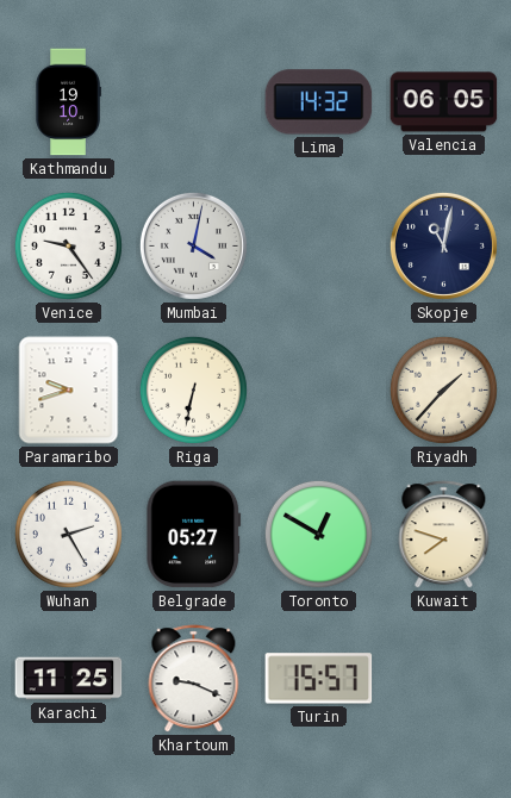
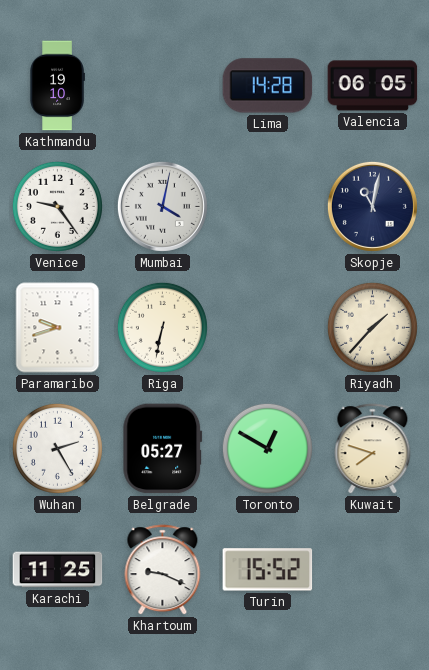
Lima: 14:32 -> 14:28 (268, 86)
Turin: 15:57 -> 15:52 (268, 570)
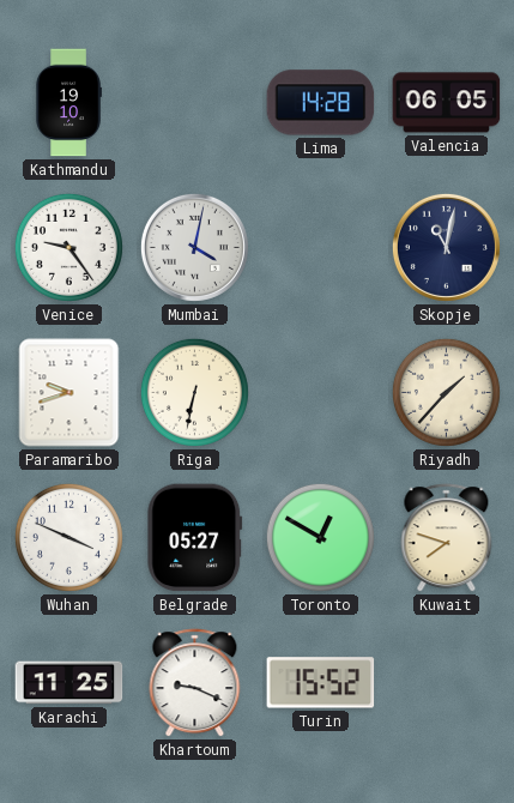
Wuhan: 2:25 -> 3:49 (68, 537)
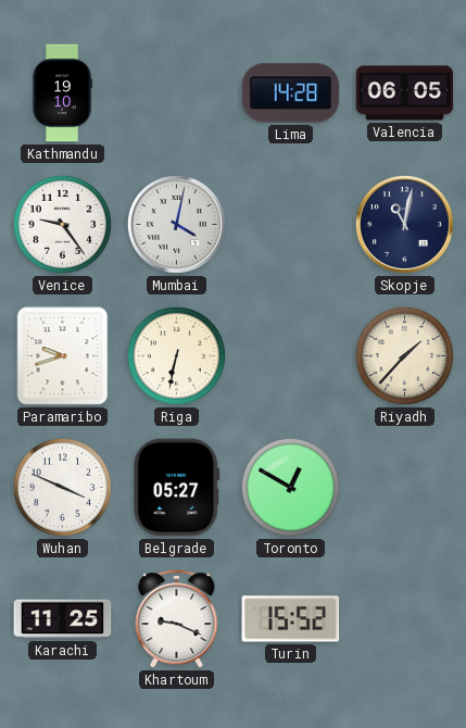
Kuwait: 7:48 -> none (447, 538)
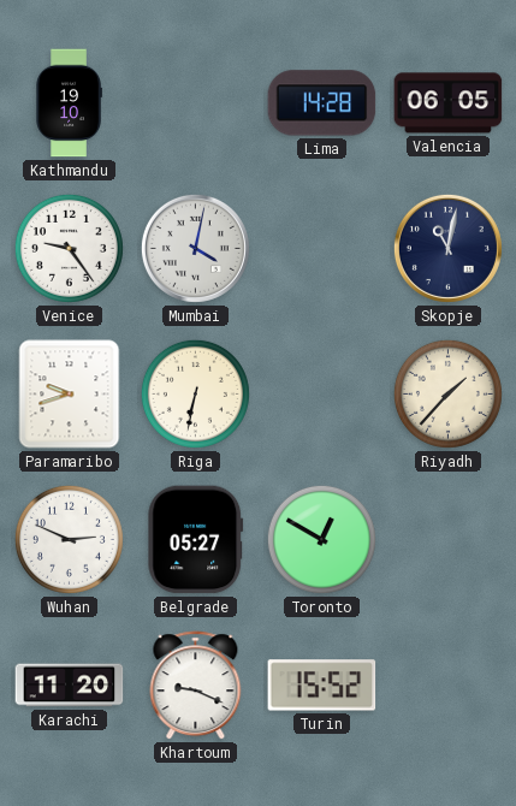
Wuhan: 3:49 -> 2:49 (69, 539)
Karachi: 11:25 -> 11:20 (70, 686)
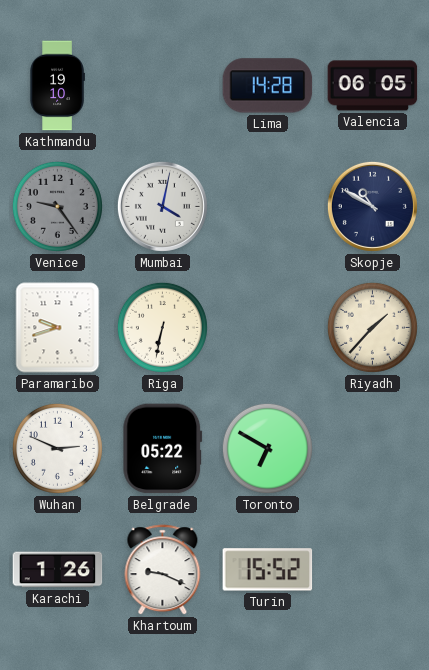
Venice dial: white -> grey (57, 206)
Skopje: 11:02 -> 10:50 (372, 206)
Belgrade: 05:27 -> 05:22 (163, 449)
Toronto: 12:50 -> 6:50 (267, 448)
Karachi: 11:20 -> 1:26 (58, 570)
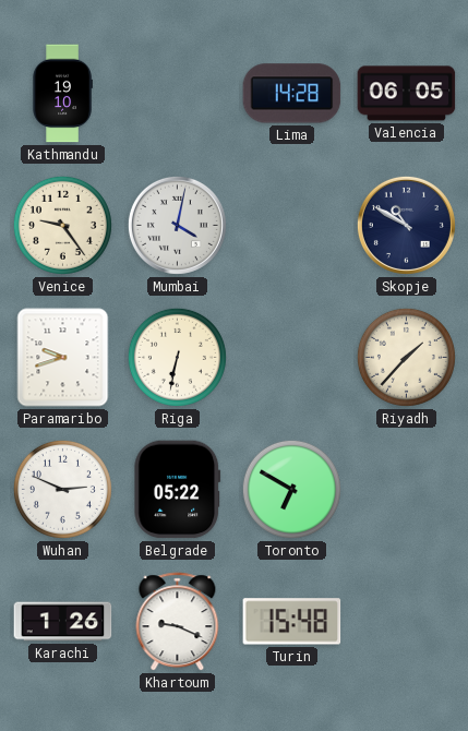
Venice dial: grey -> cream (62, 225)
Turin: 15:52 -> 15:48 (292, 622)
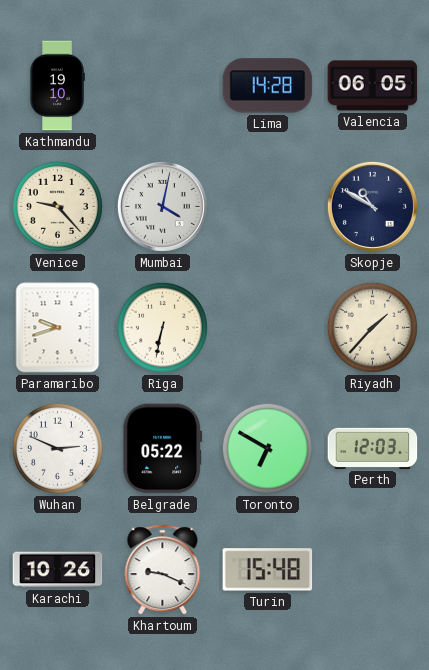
Venice: 9:24 -> 9:23 (57, 206)
Perth: none -> 12:03 (373, 448)
Karachi: 1:26 -> 10:26 (58, 570)
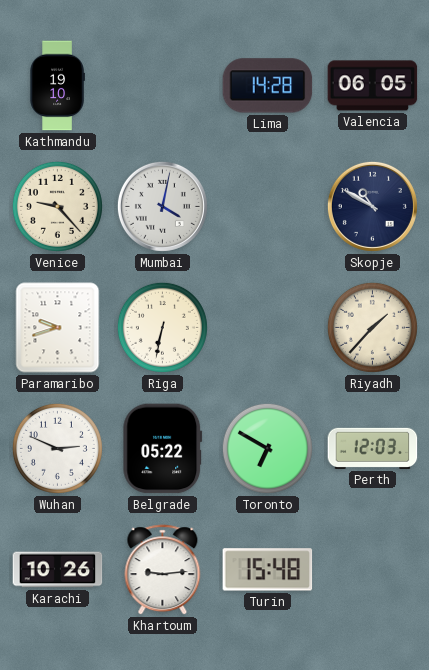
Khartoum: 9:19 -> 9:14 (163, 570)
